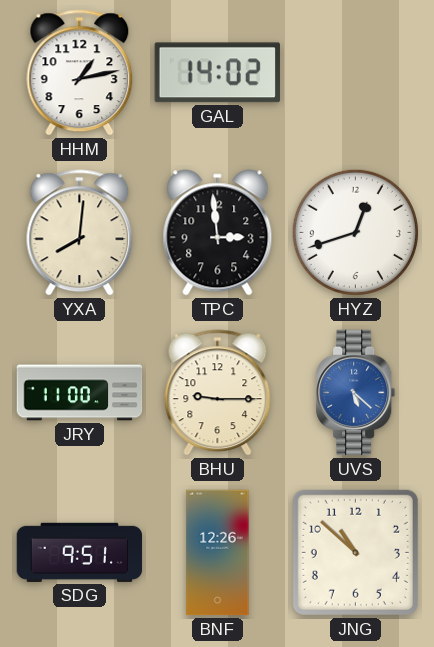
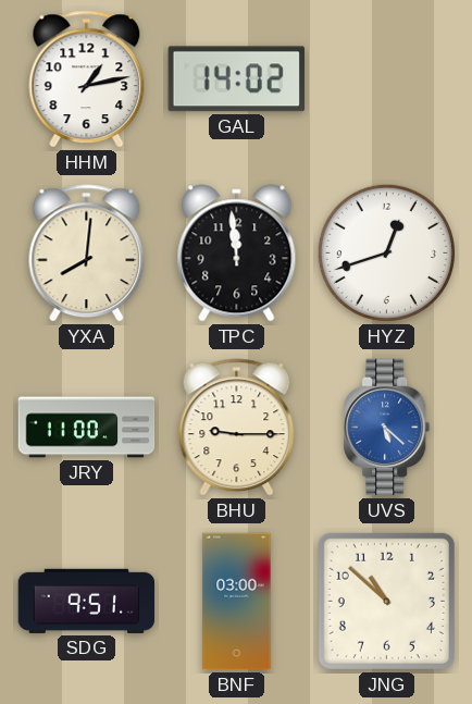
TPC: 2:59 -> 11:59 (237, 254)
BNF: 12:26 -> 03:00 (237, 602)
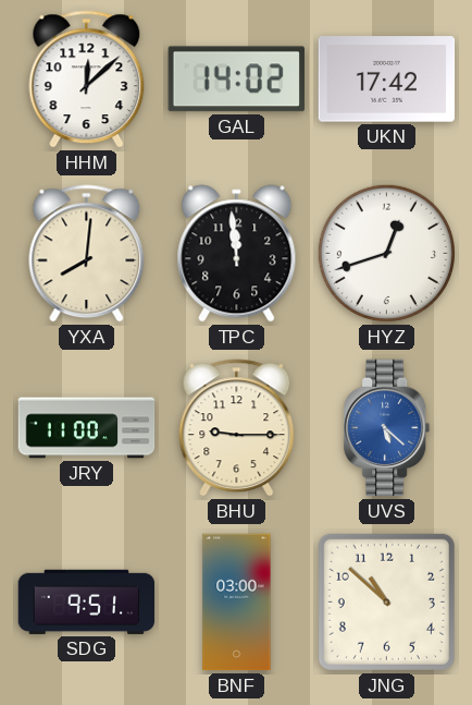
HHM: 1:13 -> 12:08 (87, 80)
UKN: none -> 17:42 (387, 80)
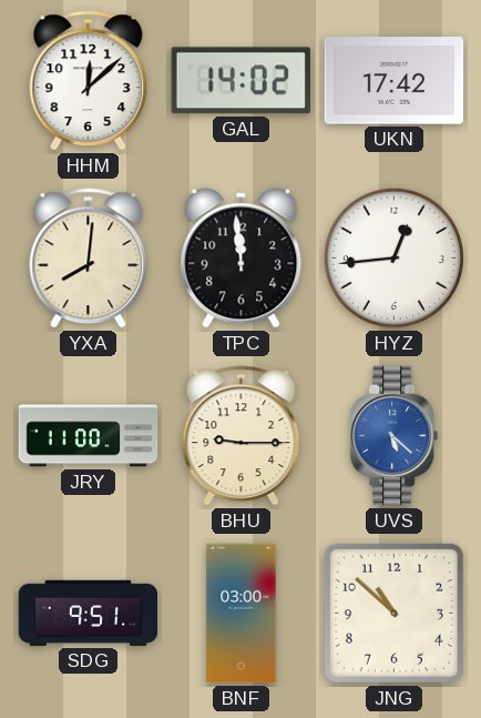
HYZ: 12:42 -> 12:44 (393, 257)
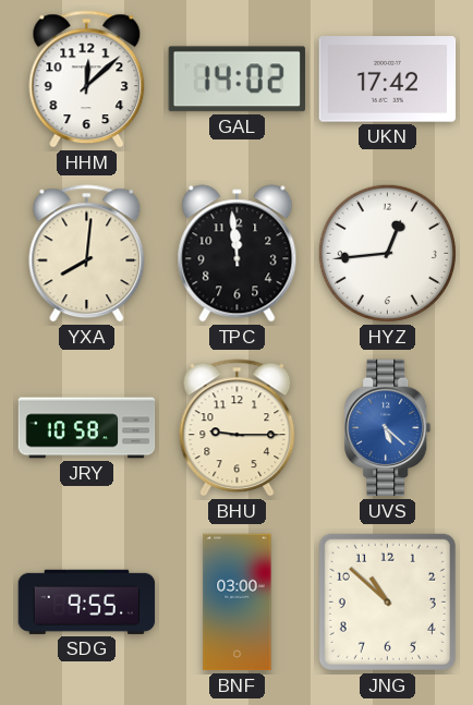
JRY: 11:00 -> 10:58 (87, 428)
SDG: 9:51 -> 9:55 (87, 601)
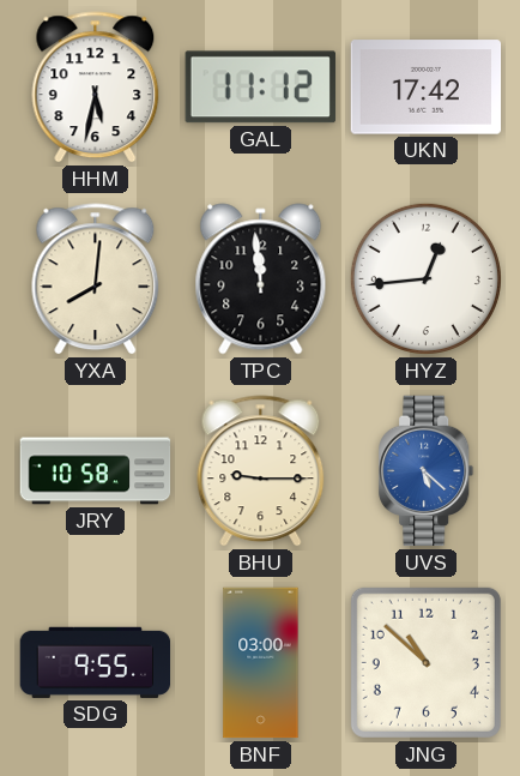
HHM: 12:08 -> 5:32 (96, 88)
GAL: 14:02 -> 11:12 (260, 88)
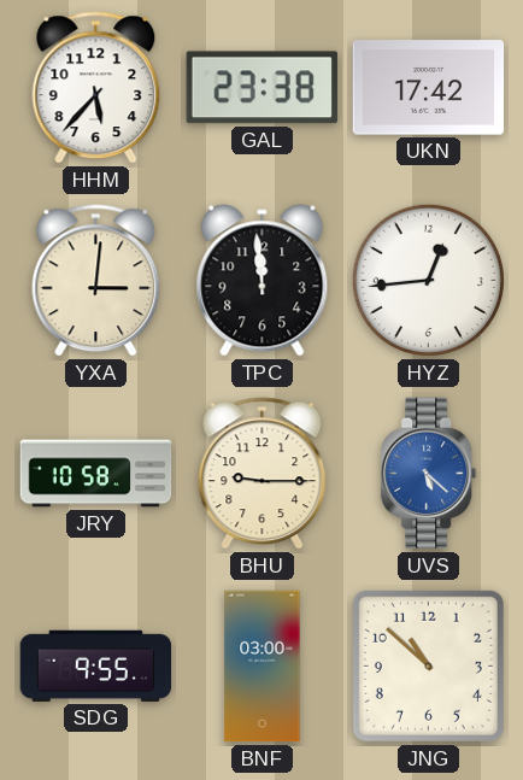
HHM: 5:32 -> 5:37 (96, 88)
GAL: 11:12 -> 23:38 (261, 88)
YXA: 8:01 -> 3:01 (96, 281)
